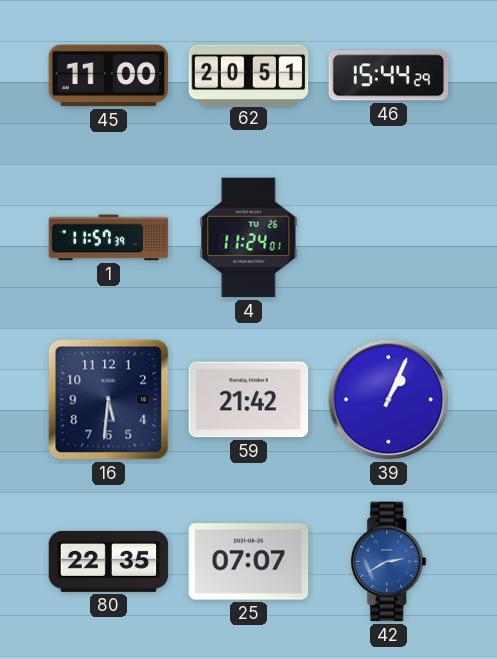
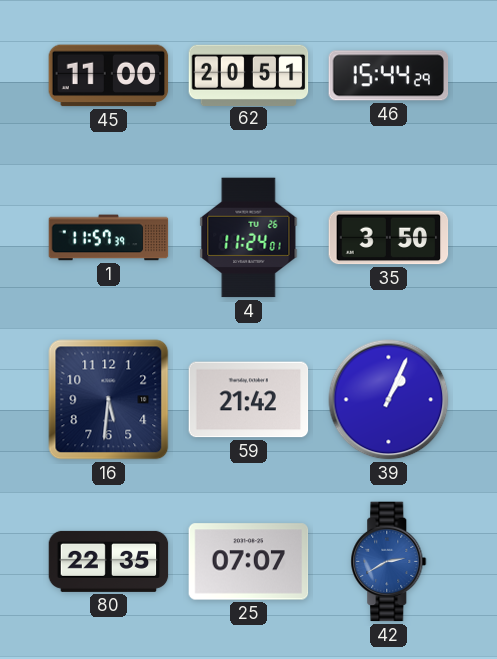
35: none -> 3:50 (389, 238)
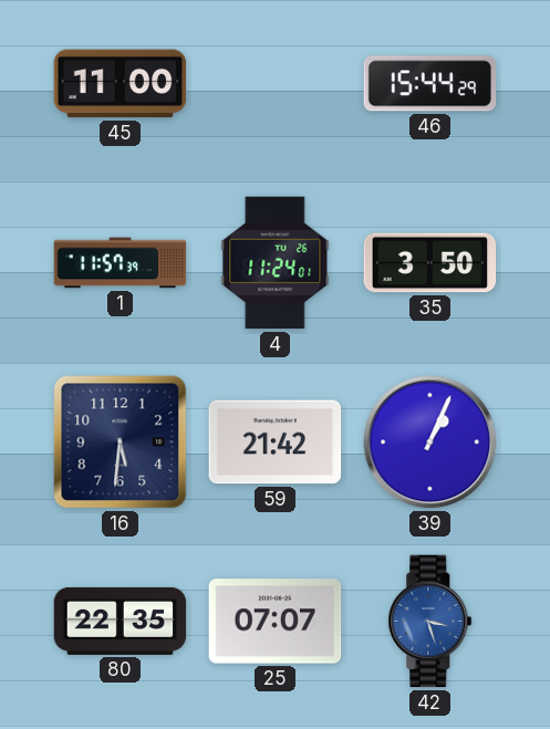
62: 20:51 -> none (249, 75)
42: 2:40 -> 3:27 (430, 622)
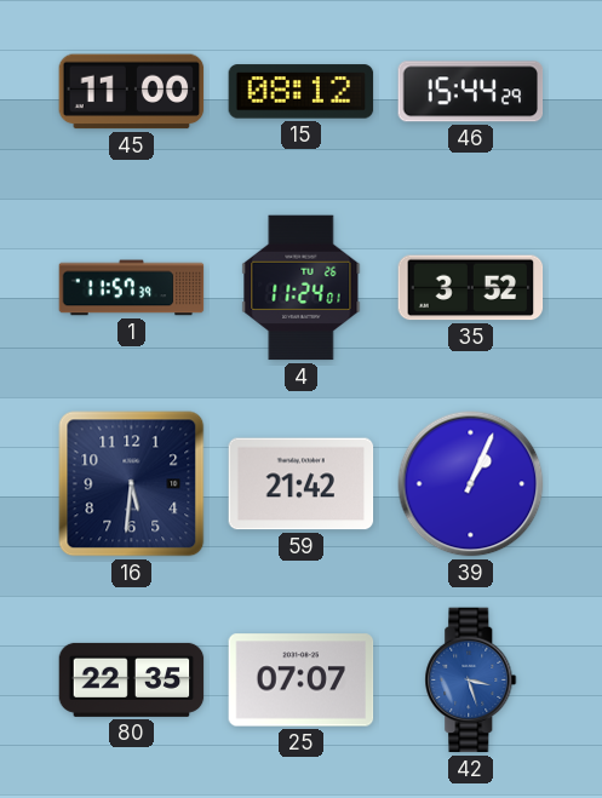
15: none -> 08:12 (302, 92)
35: 3:50 -> 3:52 (471, 288)
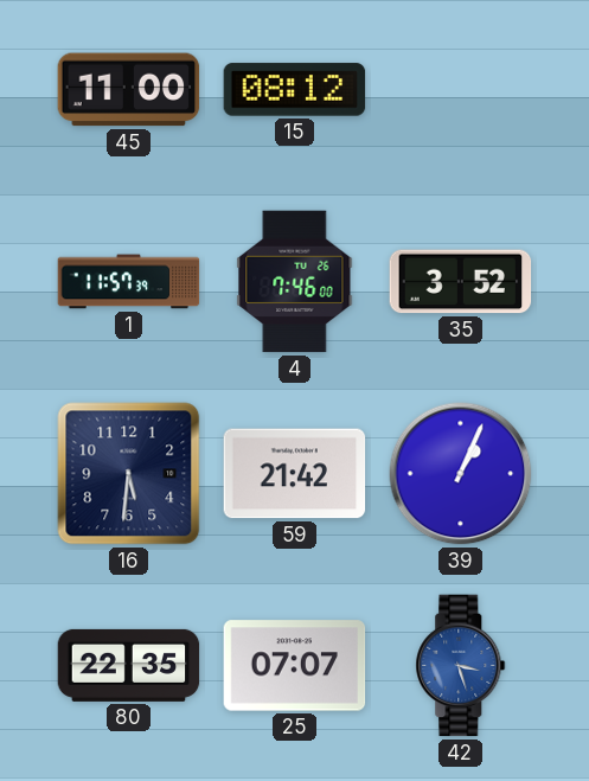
46: 15:44 -> none (471, 92)
4: 11:24 -> 7:46 (295, 282)
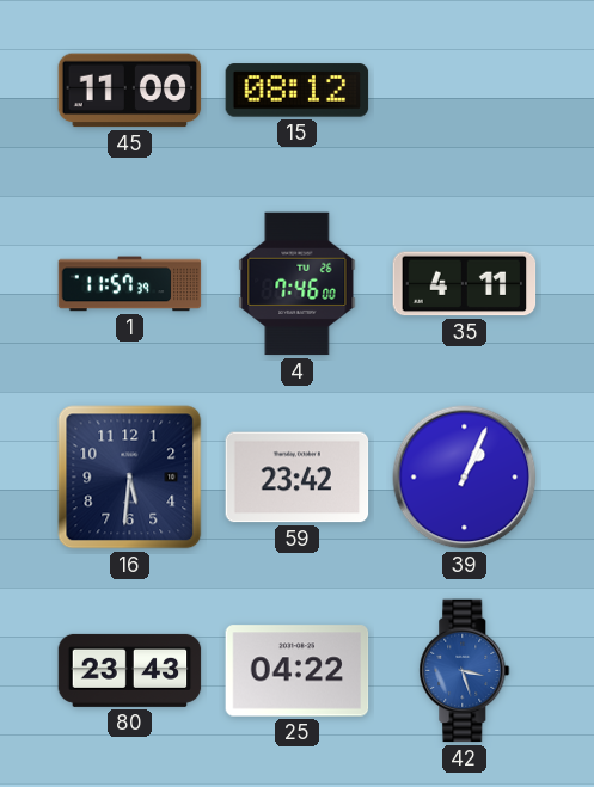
35: 3:52 -> 4:11 (465, 284)
59: 21:42 -> 23:42 (298, 478)
80: 22:35 -> 23:43 (130, 670)
25: 07:07 -> 04:22 (298, 671)
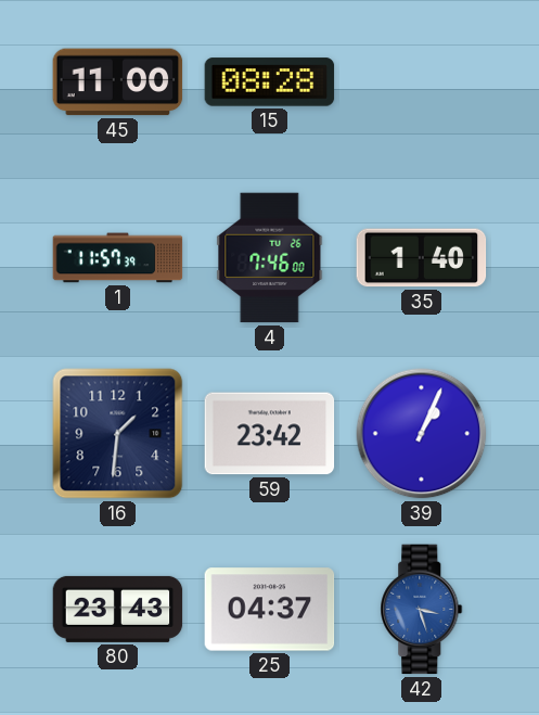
15: 08:12 -> 08:28 (270, 82)
35: 4:11 -> 1:40 (422, 258)
16: 5:31 -> 1:31 (118, 434)
25: 04:22 -> 04:37 (270, 610)
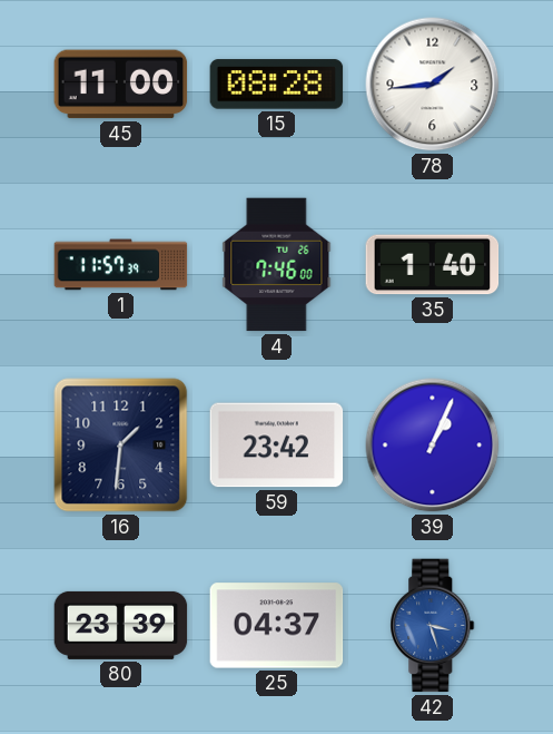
78: none -> 1:44 (433, 85)
80: 23:43 -> 23:39 (121, 625)
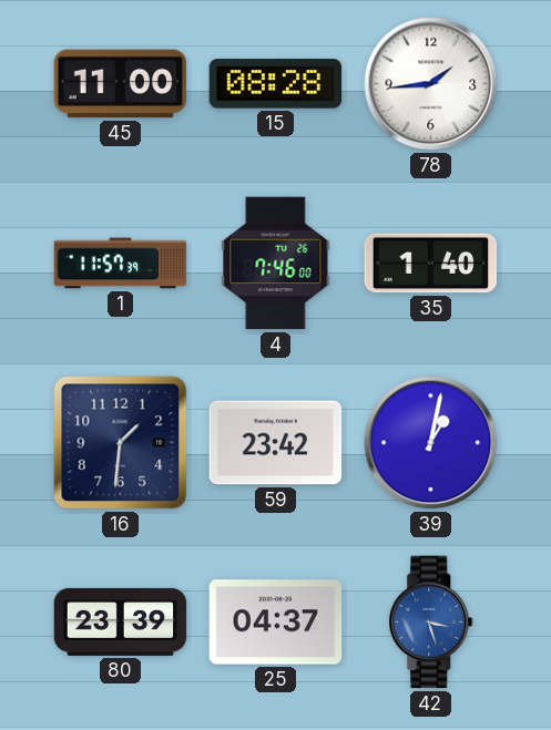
39: 1:04 -> 1:02 (431, 443)
